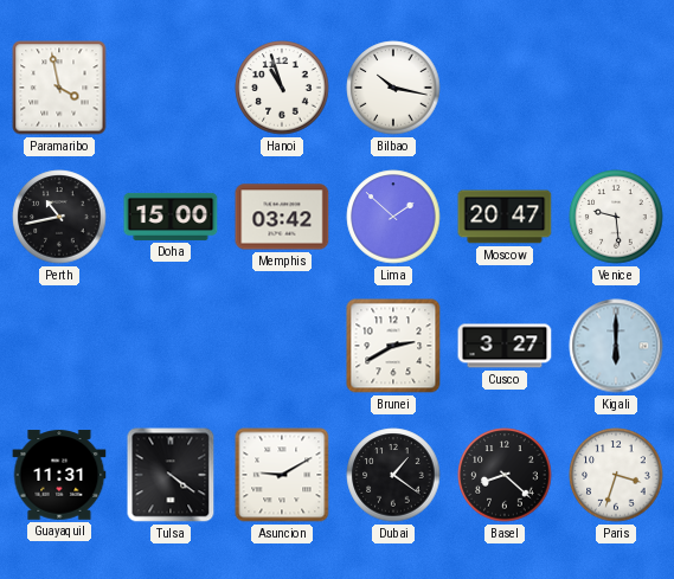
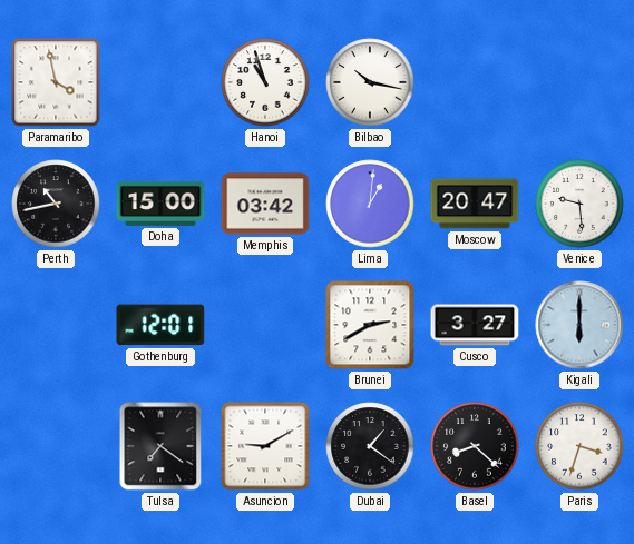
Lima: 1:52 -> 1:01 (370, 204)
Gothenburg: none -> 12:01 (160, 325)
Guayaquil: 11:31 -> none (59, 475)
Tulsa: 4:21 -> 7:21 (160, 446)
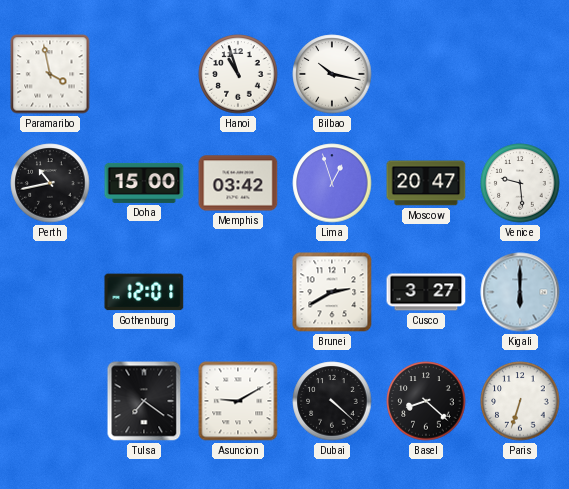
Lima: 1:01 -> 12:57 (332, 183)
Dubai: 1:21 -> 4:22 (332, 401)
Paris: 3:33 -> 6:33 (520, 401)
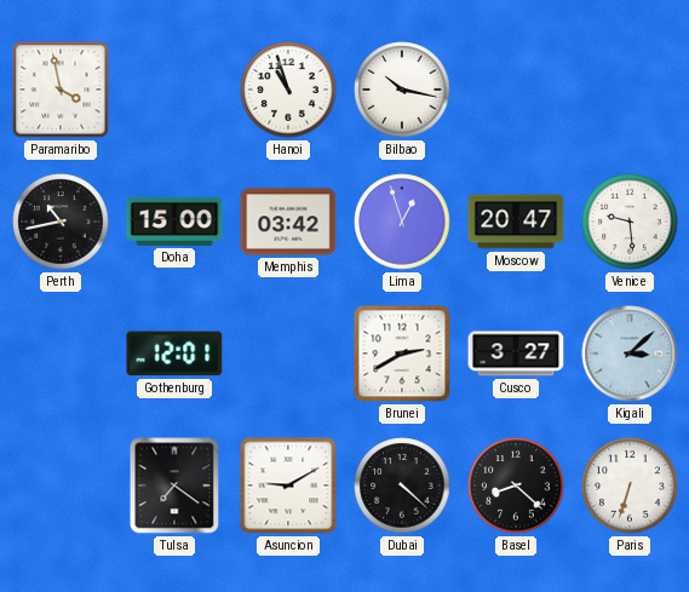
Kigali: 6:00 -> 3:08 (630, 354)
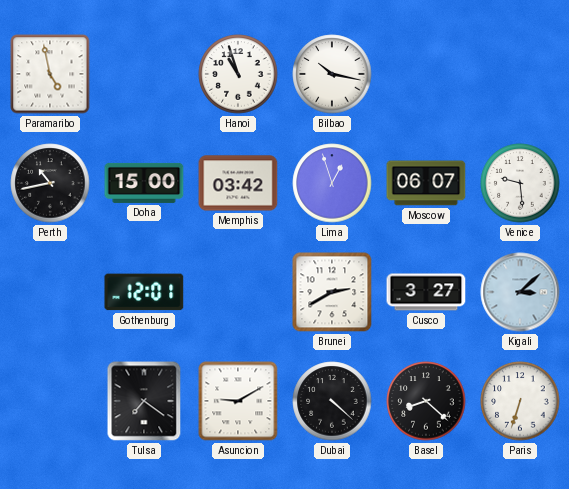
Paramaribo: 3:58 -> 4:58 (50, 74)
Moscow: 20:47 -> 06:07 (426, 183)
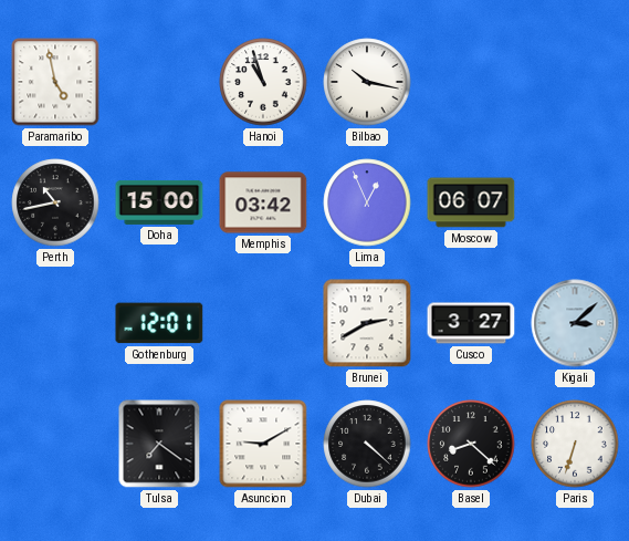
Lima: 12:57 -> 12:56 (367, 202)
Venice: 9:29 -> none (520, 183)
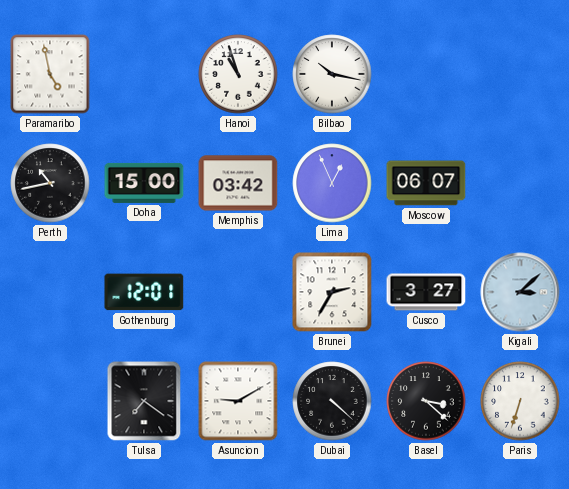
Brunei: 2:40 -> 2:35 (332, 292)
Basel: 8:22 -> 3:22 (426, 401)
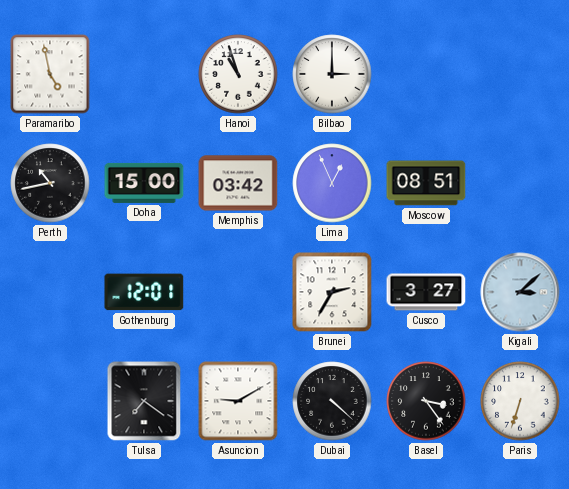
Bilbao: 10:17 -> 3:00 (332, 74)
Moscow: 06:07 -> 08:51 (426, 183)
Basel: 3:22 -> 3:24 (426, 401)
